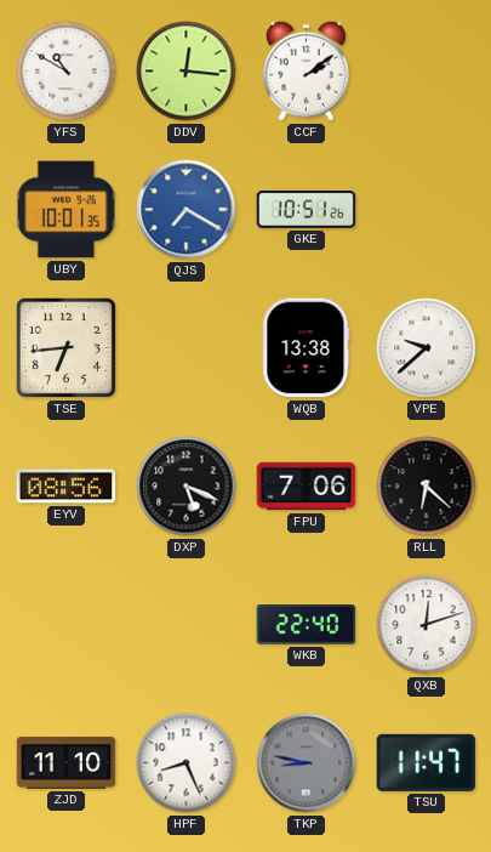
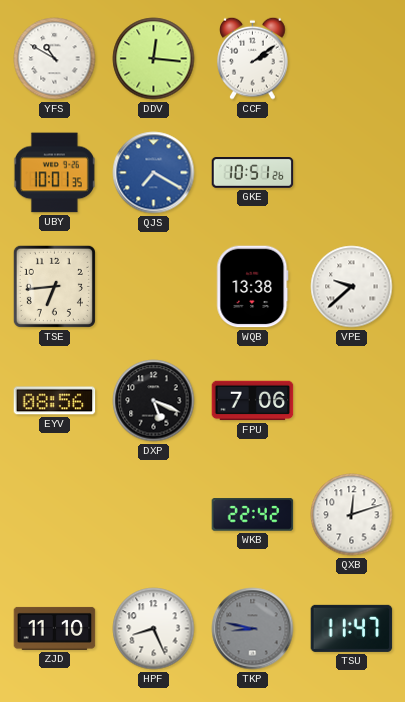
RLL: 6:22 -> none (427, 487)
WKB: 22:40 -> 22:42 (253, 515)
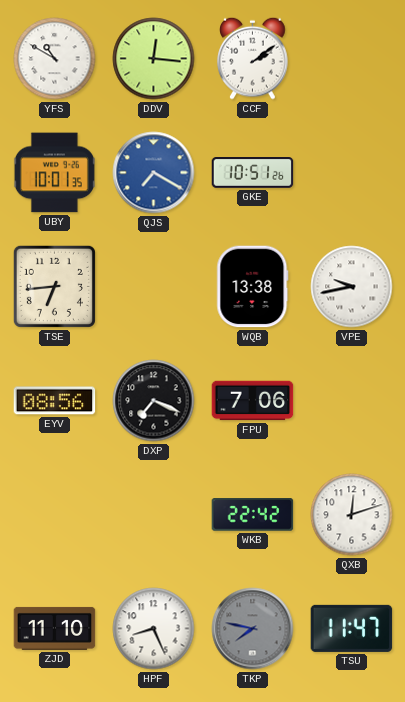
VPE: 9:38 -> 9:43 (352, 287)
DXP: 5:19 -> 7:19 (154, 401)
TKP: 8:47 -> 7:47 (253, 629)
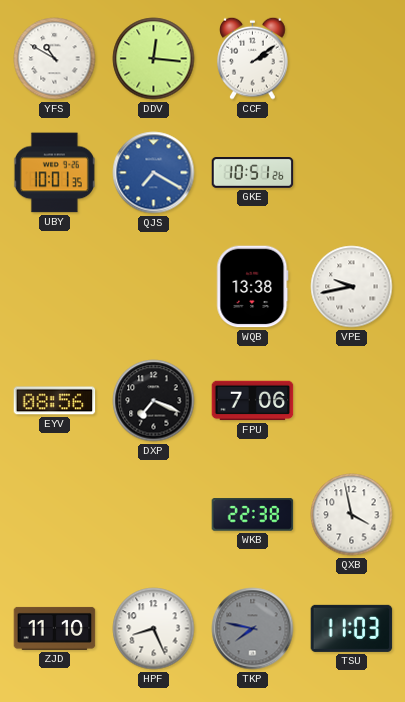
TSE: 6:44 -> none (54, 286)
WKB: 22:42 -> 22:38 (253, 515)
QXB: 12:12 -> 3:58 (352, 515)
TSU: 11:47 -> 11:03 (352, 628)
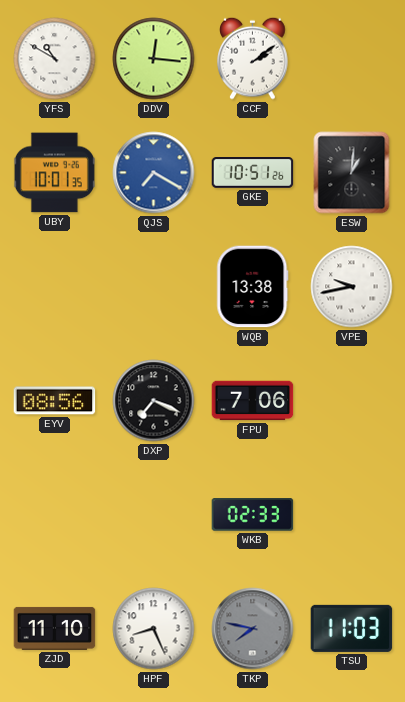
ESW: none -> 1:01 (352, 173)
WKB: 22:38 -> 02:33 (253, 515)
QXB: 3:58 -> none (352, 515)
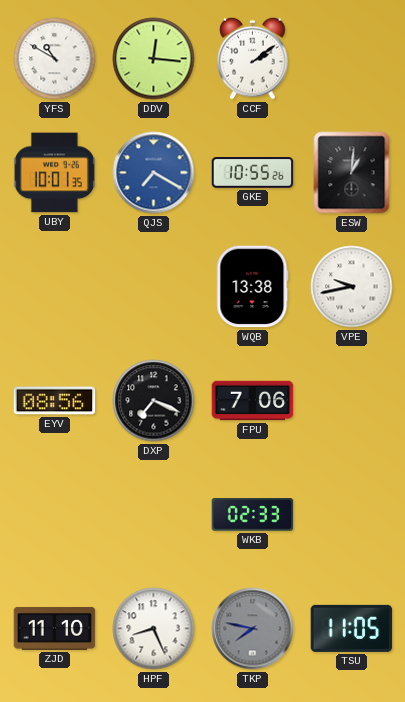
GKE: 10:51 -> 10:55 (253, 173)
TSU: 11:03 -> 11:05 (352, 628)
